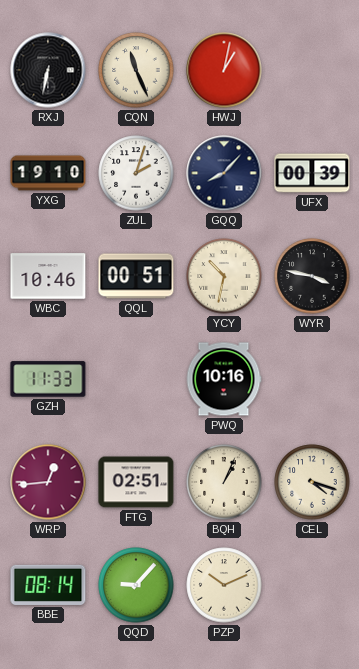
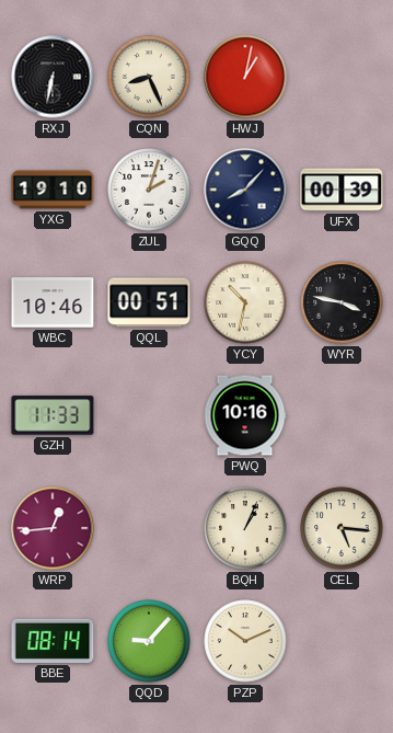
CQN: 11:26 -> 8:26 (149, 77)
FTG: 02:51 -> none (136, 482)
CEL: 4:18 -> 5:16 (342, 528)
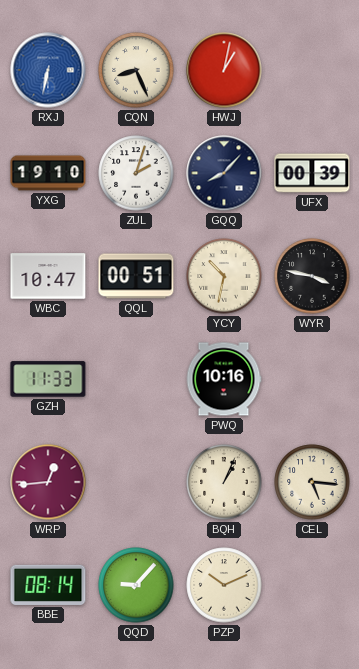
RXJ dial: black -> blue (48, 70)
WBC: 10:46 -> 10:47 (48, 276)
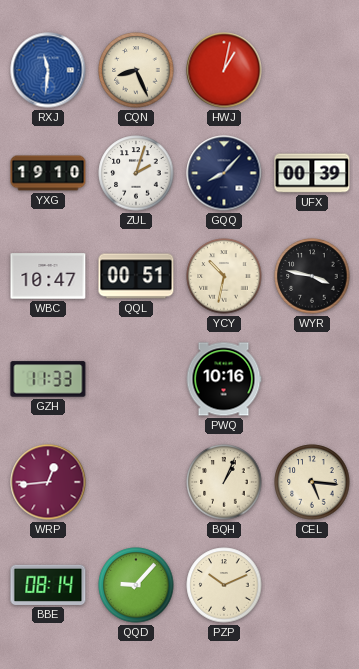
RXJ: 6:32 -> 11:31 (48, 70)
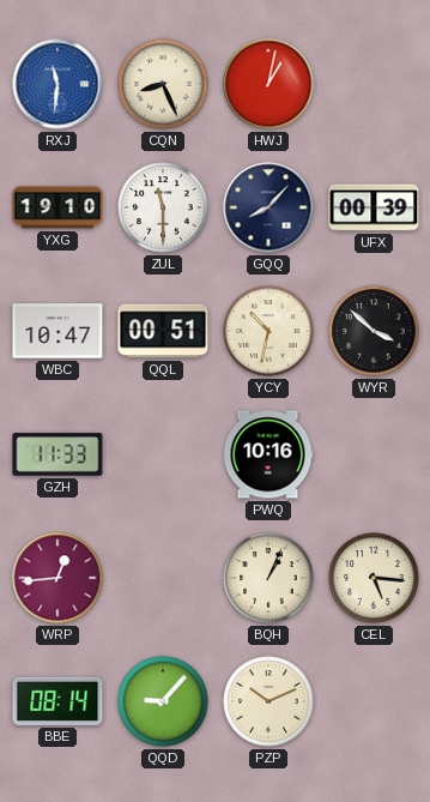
ZUL: 2:03 -> 11:30 (163, 207)
WYR: 3:47 -> 3:52 (374, 331)
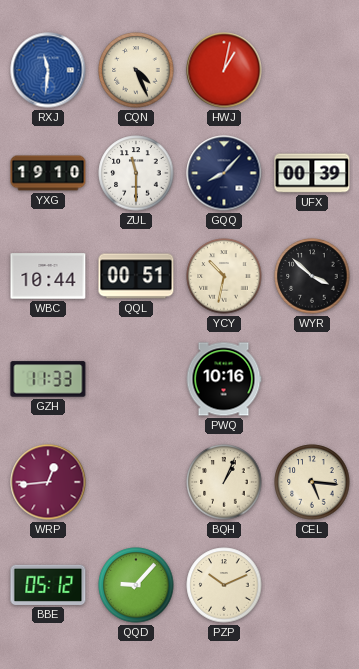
CQN: 8:26 -> 4:26 (136, 70)
WBC: 10:47 -> 10:44 (48, 276)
BBE: 08:14 -> 05:12 (48, 585)
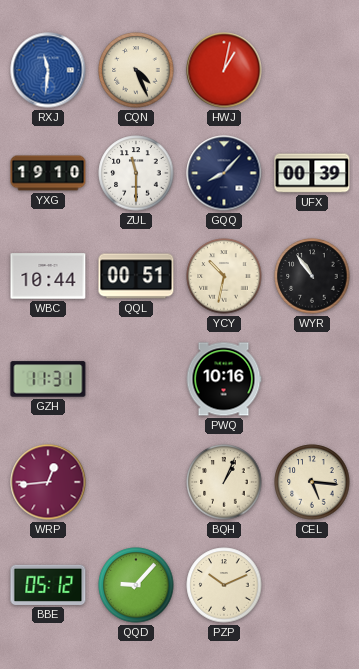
WYR: 3:52 -> 10:54 (312, 276)
GZH: 11:33 -> 11:31 (48, 379)
